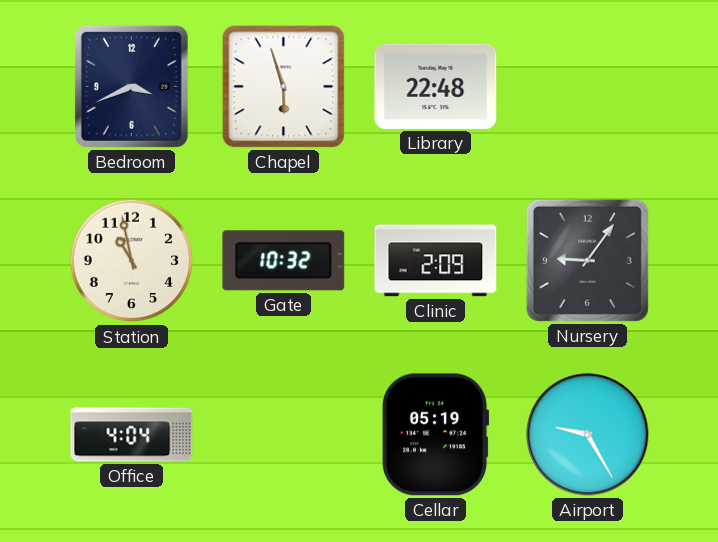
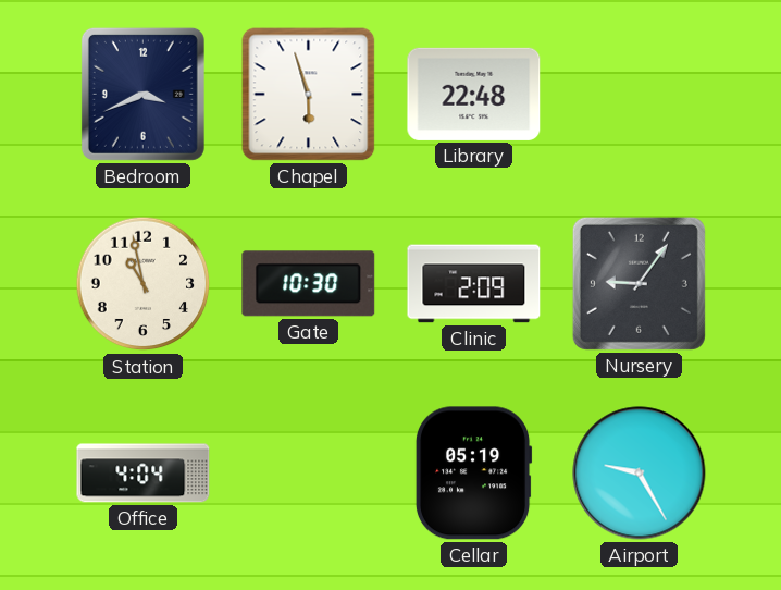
Gate: 10:32 -> 10:30 (309, 284)
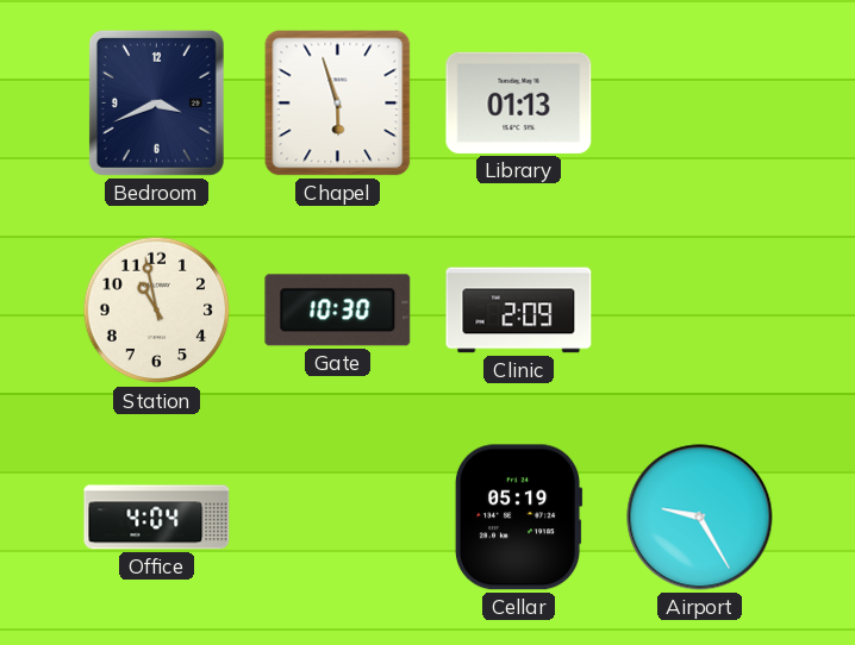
Library: 22:48 -> 01:13 (519, 102)
Nursery: 9:06 -> none (639, 283)
